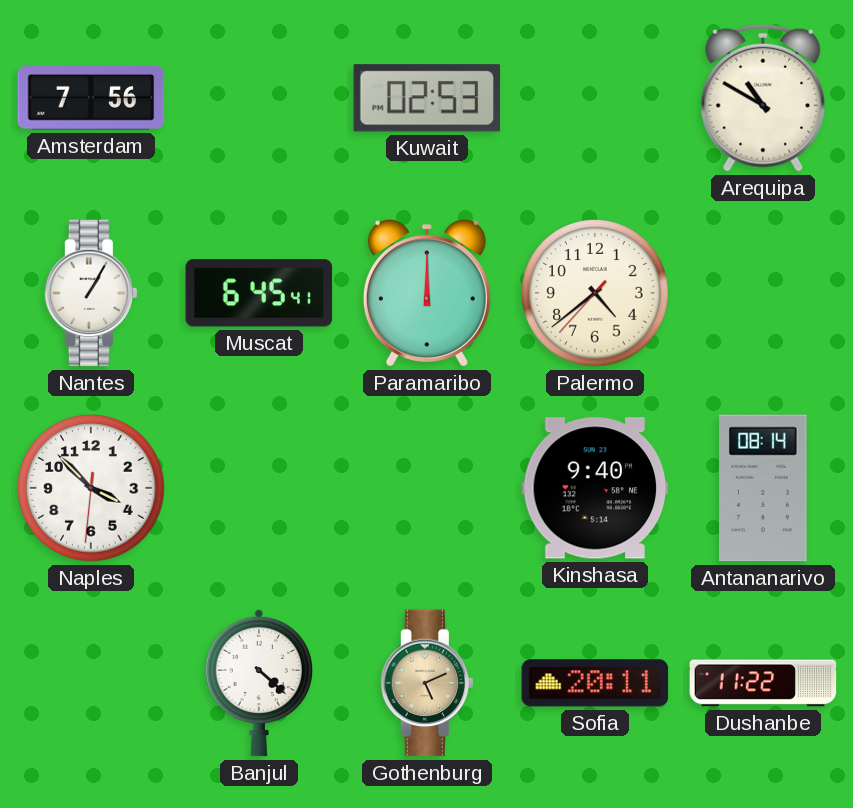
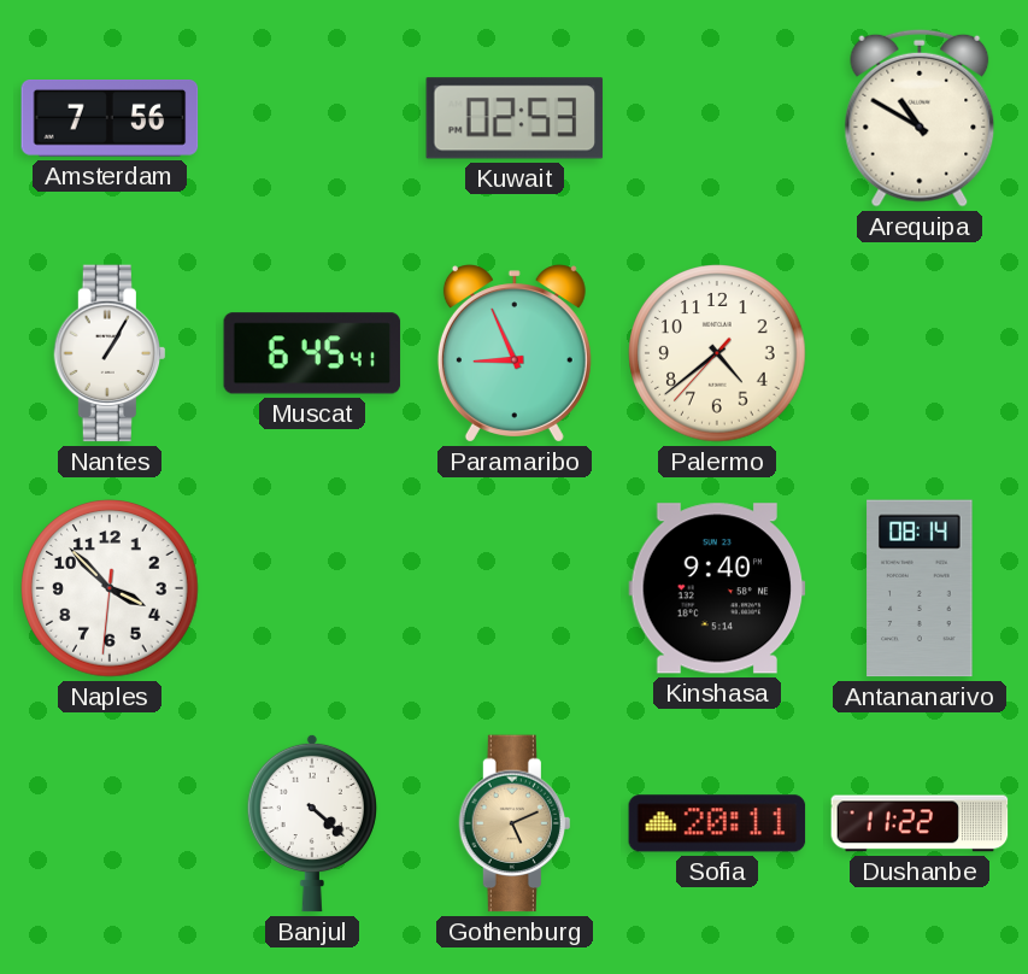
Paramaribo: 12:00 -> 8:56 (515, 353)
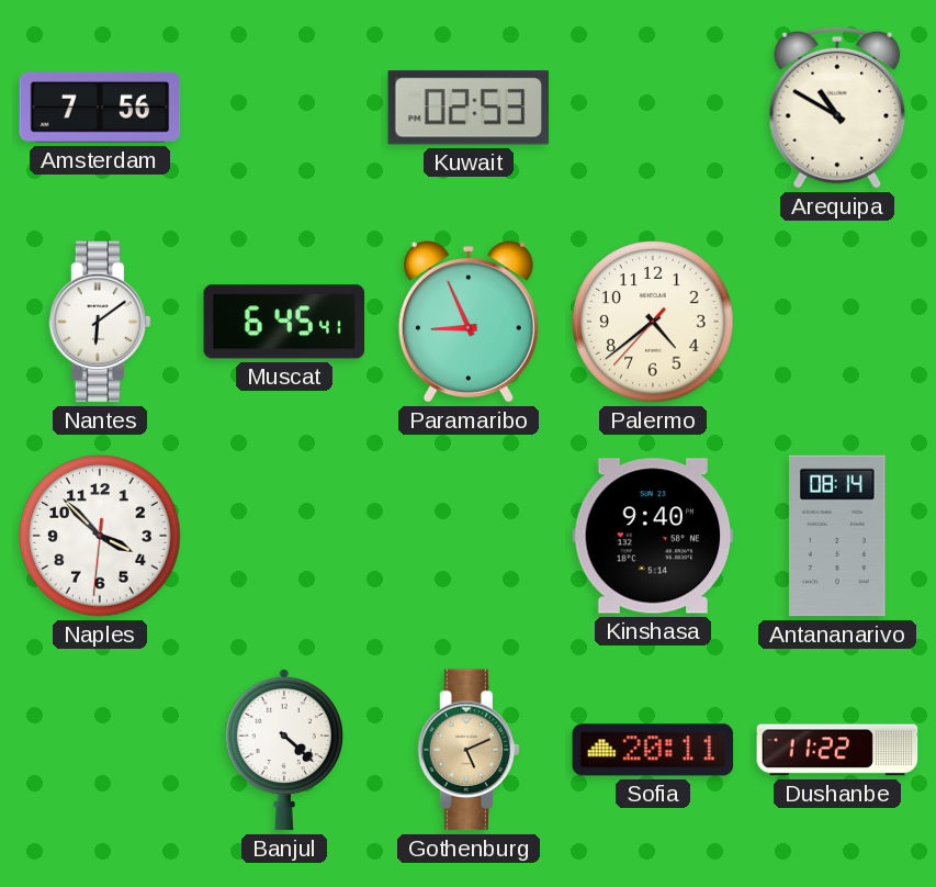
Nantes: 1:05 -> 6:09 (100, 322)
